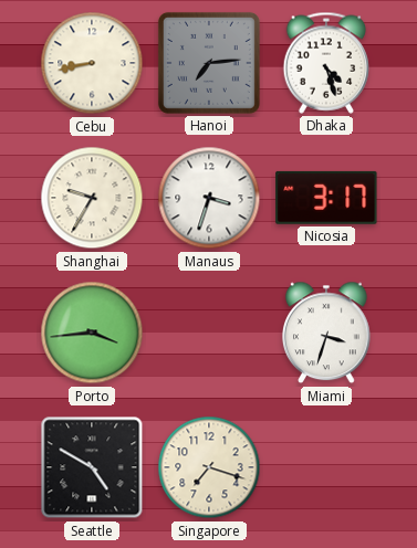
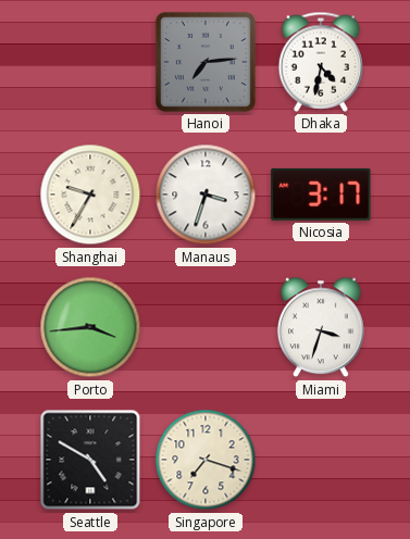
Cebu: 8:43 -> none (92, 63)
Dhaka: 4:27 -> 4:32 (321, 62)
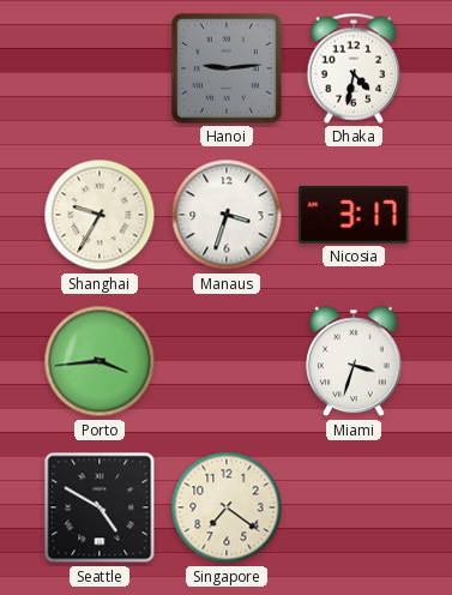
Hanoi: 7:14 -> 9:14 (227, 68)
Singapore: 7:18 -> 7:21 (227, 507)
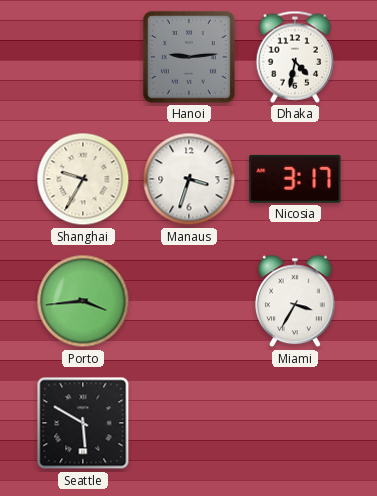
Miami: 3:33 -> 3:35 (296, 301)
Seattle: 4:50 -> 5:50 (83, 423)
Singapore: 7:21 -> none (227, 507)
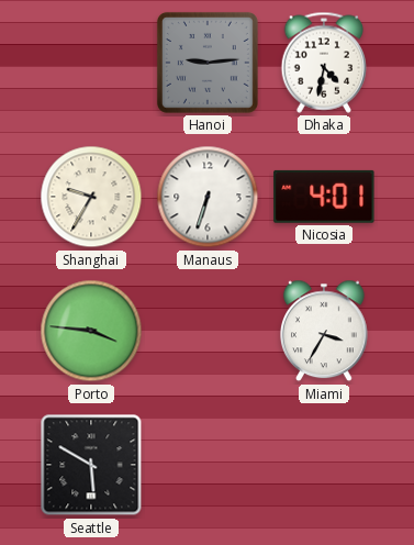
Manaus: 3:33 -> 6:33 (208, 197)
Nicosia: 3:17 -> 4:01 (324, 197)
Porto: 3:44 -> 3:46 (91, 331)
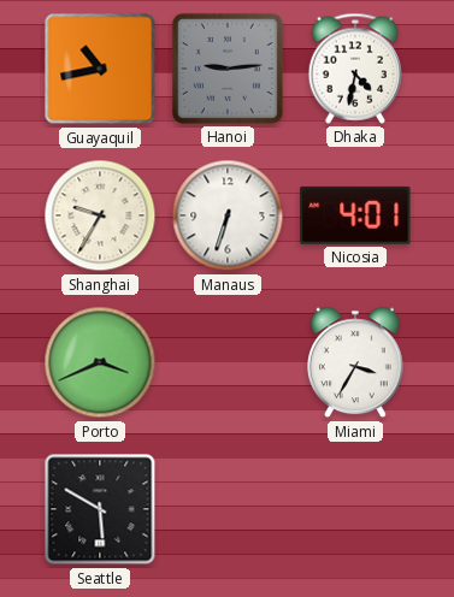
Guayaquil: none -> 10:43 (100, 69)
Porto: 3:46 -> 3:41 (100, 362)
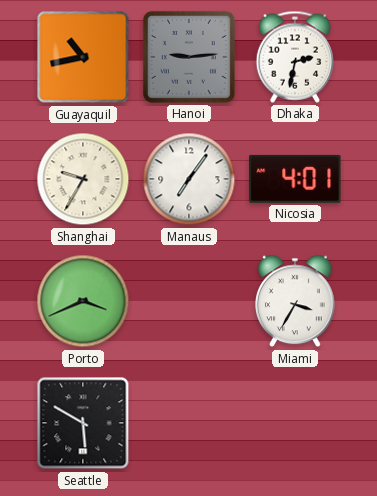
Dhaka: 4:32 -> 2:32 (295, 57)
Manaus: 6:33 -> 7:06 (189, 179)
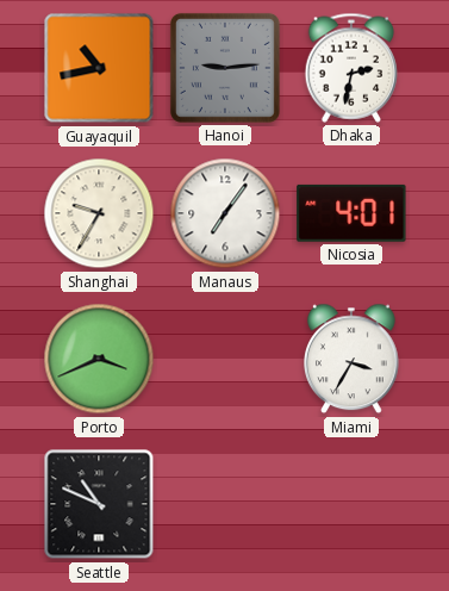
Seattle: 5:50 -> 10:49 (99, 504)
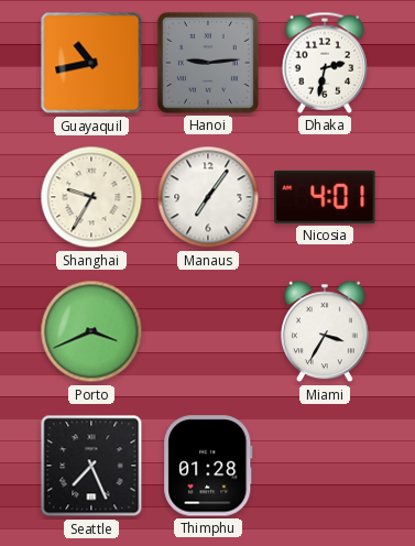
Seattle: 10:49 -> 7:26 (91, 466)
Thimphu: none -> 01:28 (208, 466)
